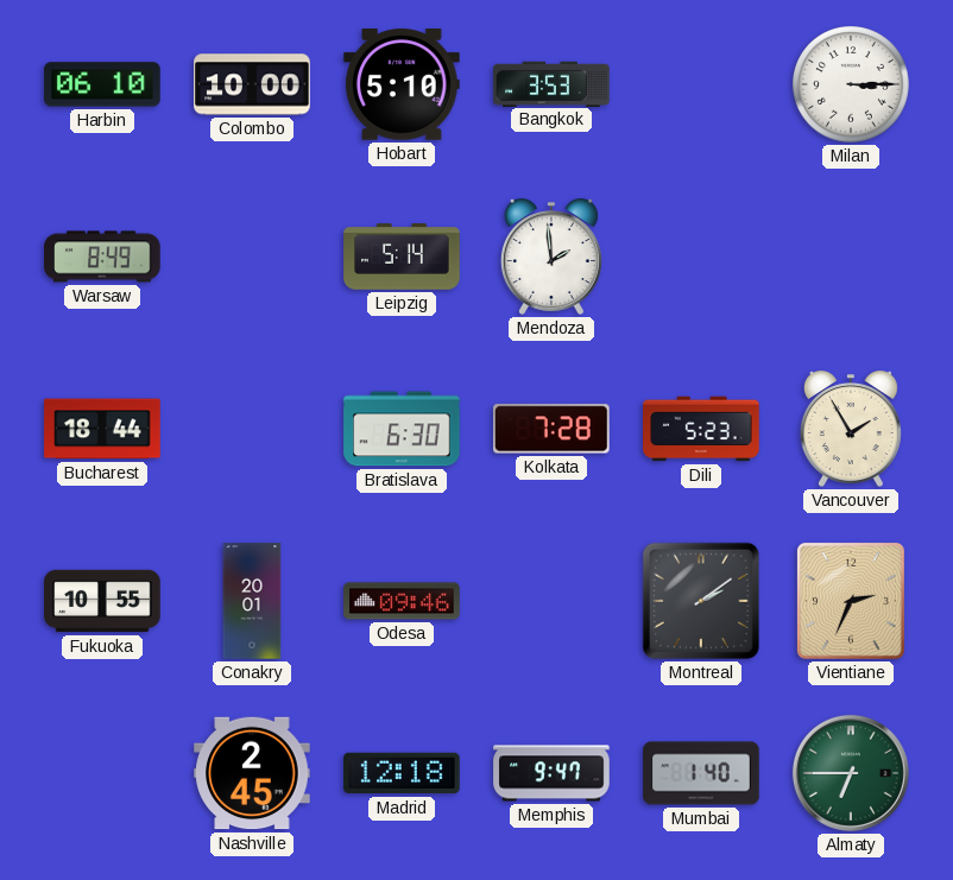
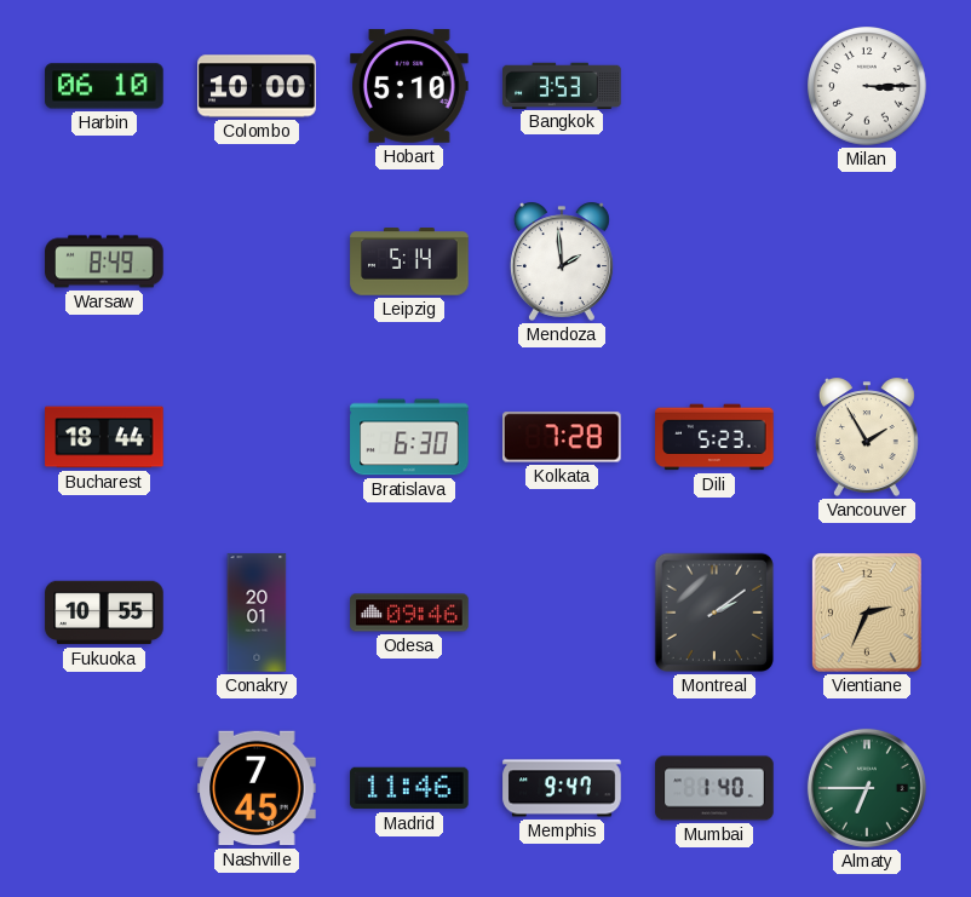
Nashville: 2:45 -> 7:45 (257, 788)
Madrid: 12:18 -> 11:46 (409, 788)
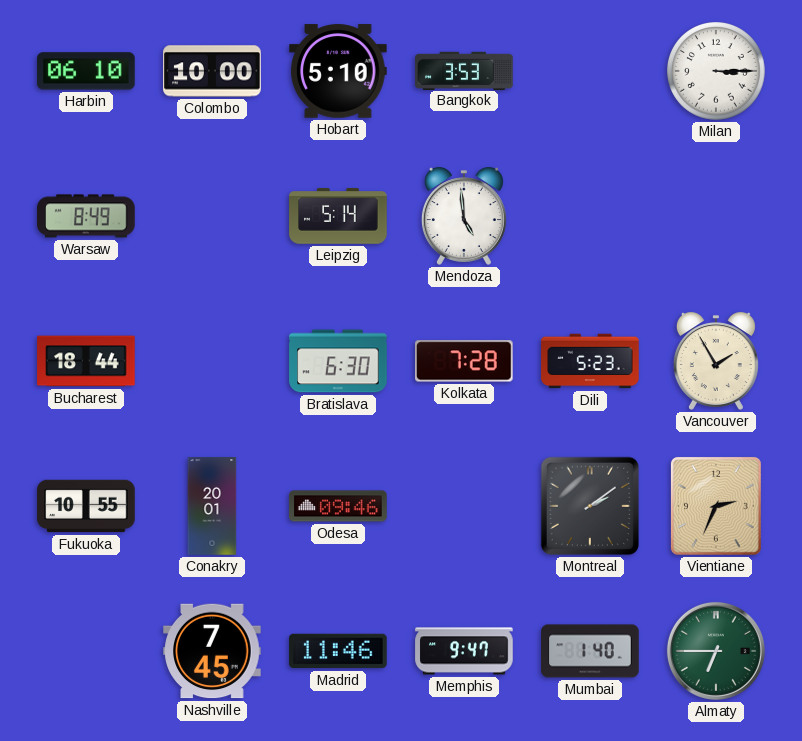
Mendoza: 1:59 -> 4:59 (464, 216)
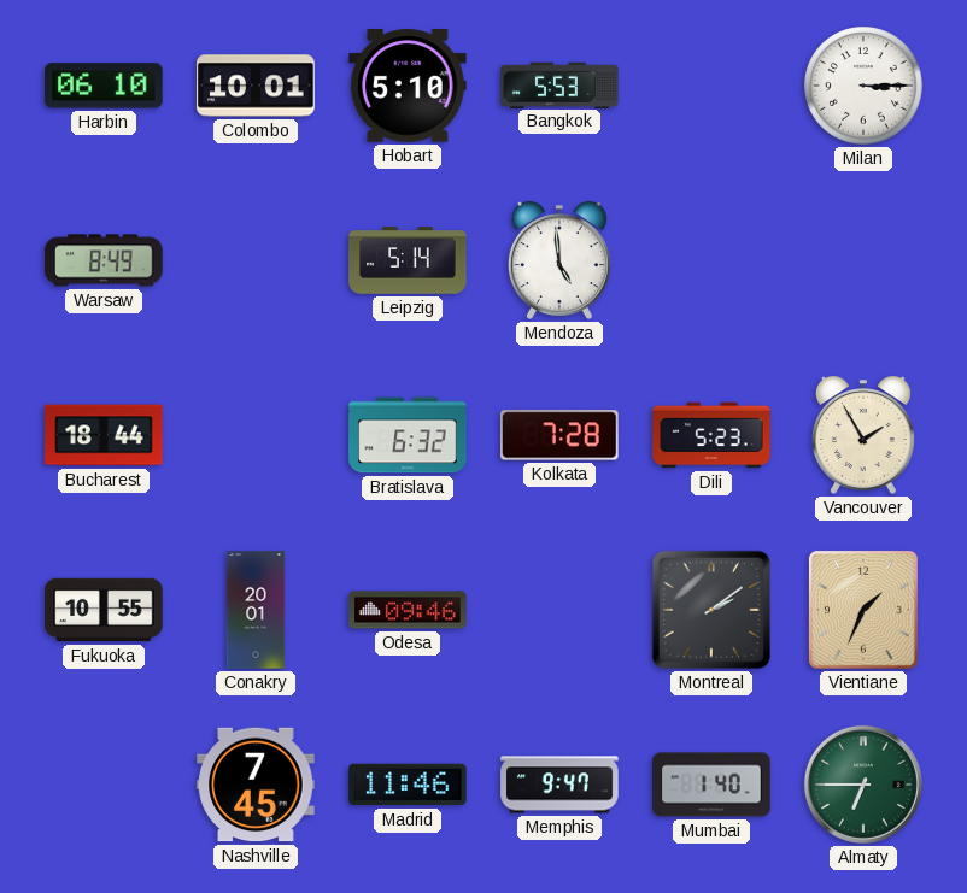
Colombo: 10:00 -> 10:01 (256, 86)
Bangkok: 3:53 -> 5:53 (559, 84)
Bratislava: 6:30 -> 6:32 (408, 435)
Vientiane: 2:34 -> 1:34 (863, 610)
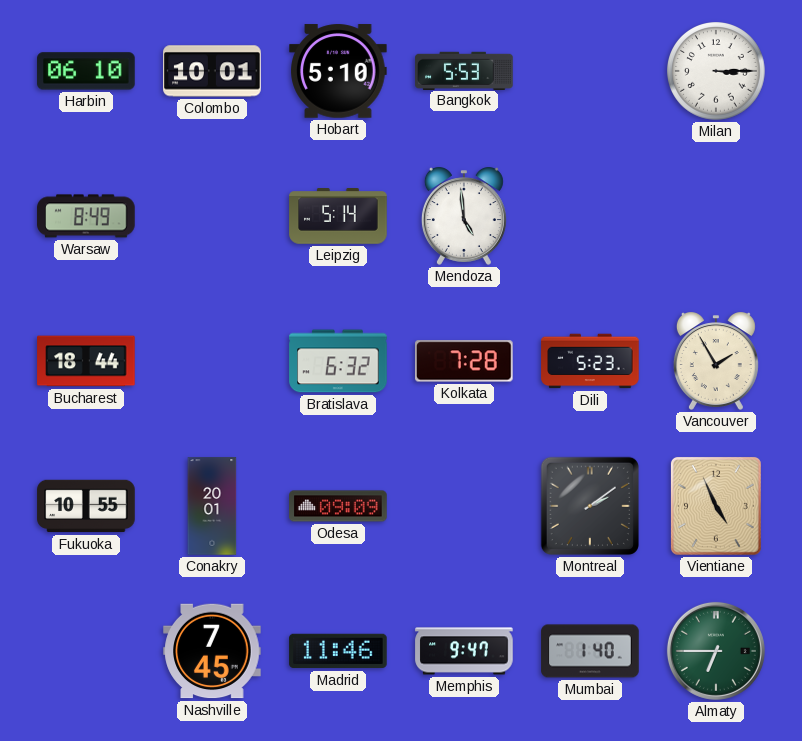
Odesa: 09:46 -> 09:09 (338, 506)
Vientiane: 1:34 -> 4:56 (716, 506)
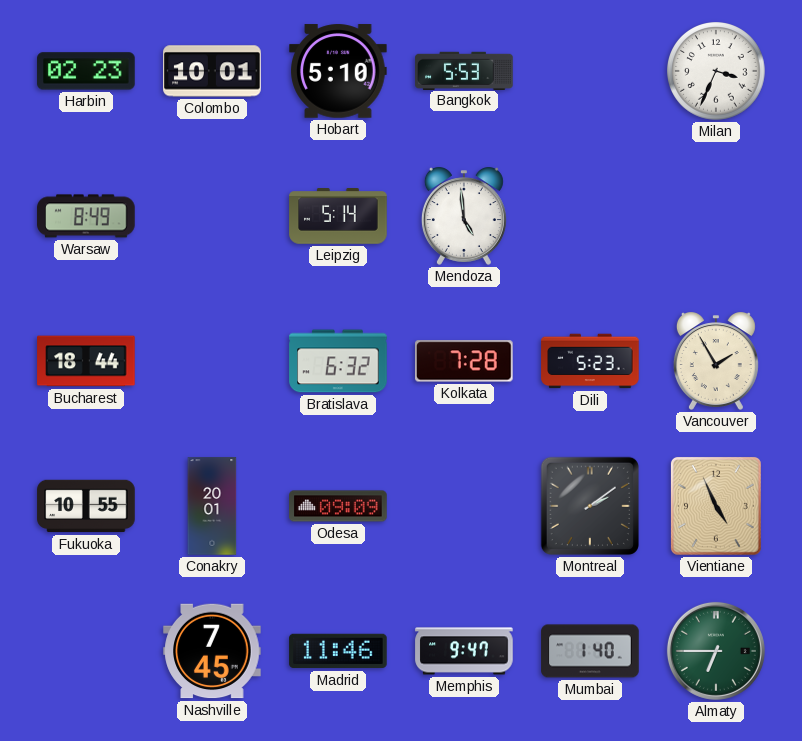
Harbin: 06:10 -> 02:23 (86, 71)
Milan: 3:15 -> 3:34 (716, 71)
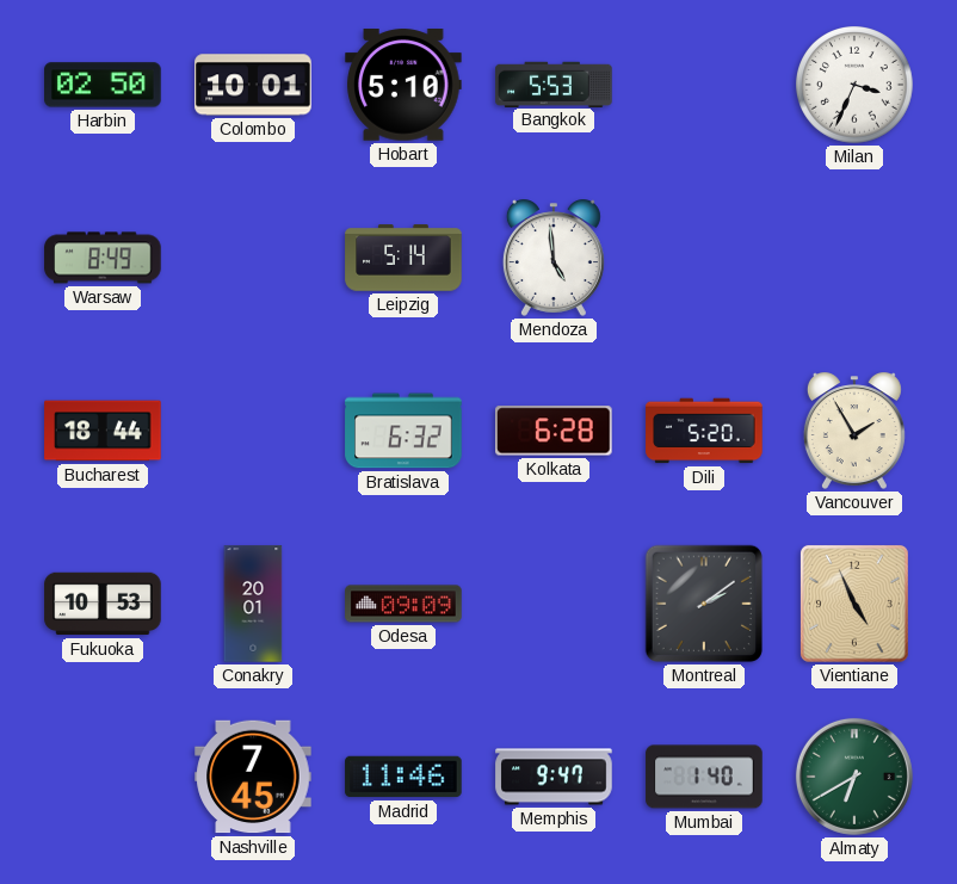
Harbin: 02:23 -> 02:50 (103, 85)
Kolkata: 7:28 -> 6:28 (555, 431)
Dili: 5:23 -> 5:20 (704, 431)
Fukuoka: 10:55 -> 10:53 (103, 604)
Almaty: 6:45 -> 6:40 (854, 777)
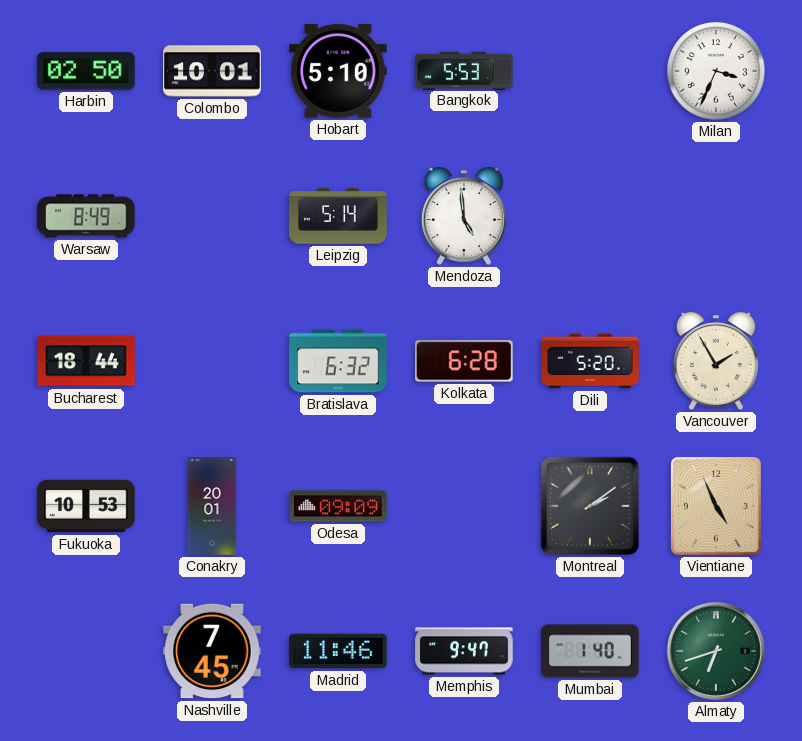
Almaty: 6:40 -> 6:42 (716, 651)
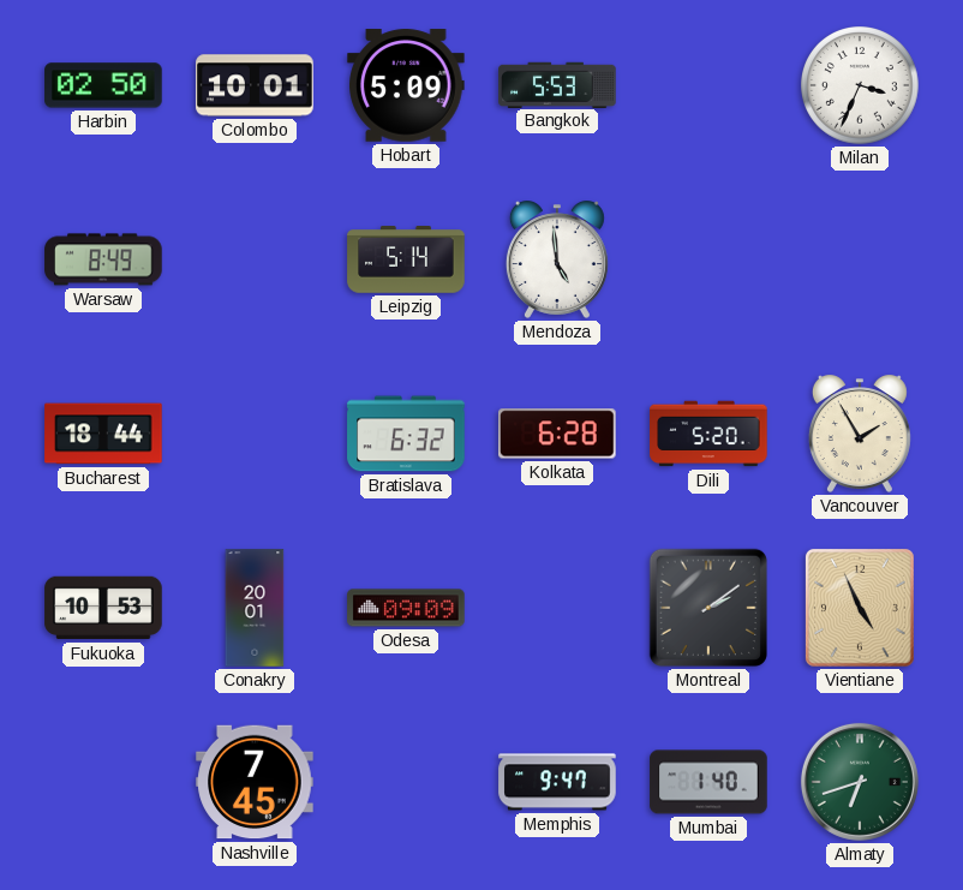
Hobart: 5:10 -> 5:09 (406, 85)
Madrid: 11:46 -> none (338, 651)
